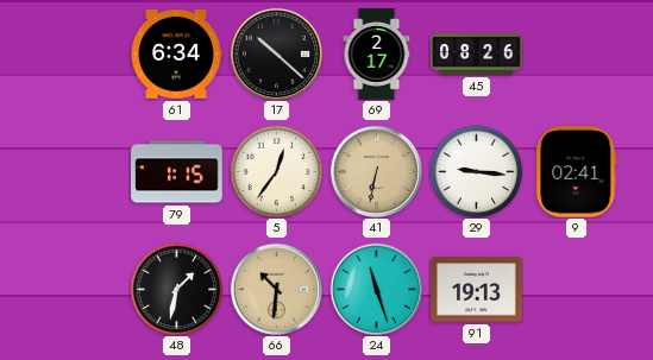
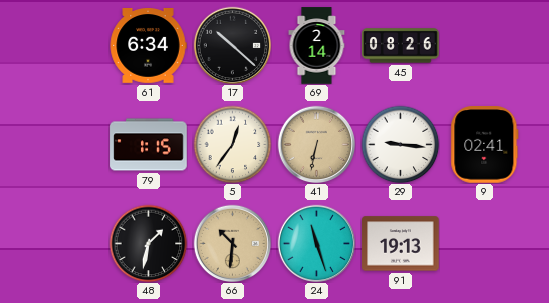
69: 2:17 -> 2:14 (317, 46)
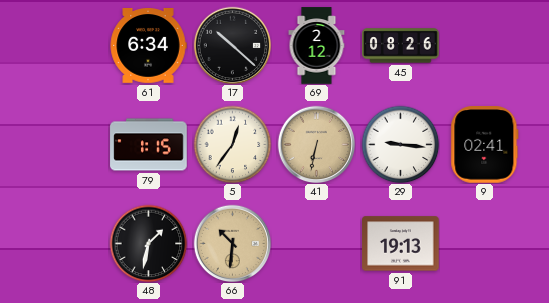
69: 2:14 -> 2:12 (317, 46)
24: 11:27 -> none (316, 243)
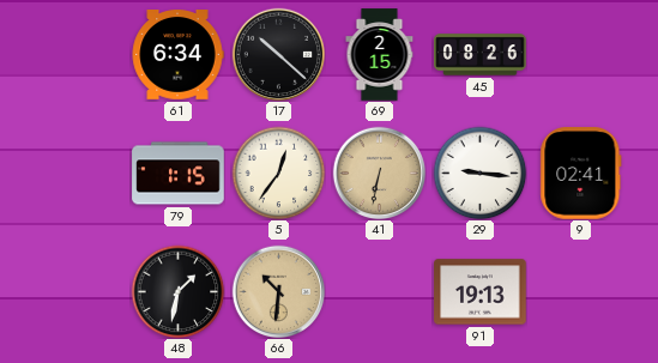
69: 2:12 -> 2:15 (380, 55)
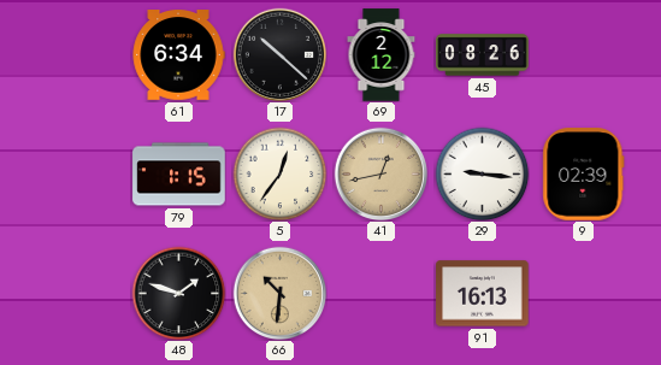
69: 2:15 -> 2:12 (382, 55)
41: 6:32 -> 12:43 (380, 173)
9: 02:41 -> 02:39 (584, 175)
48: 1:32 -> 1:48 (178, 293)
91: 19:13 -> 16:13 (483, 294)
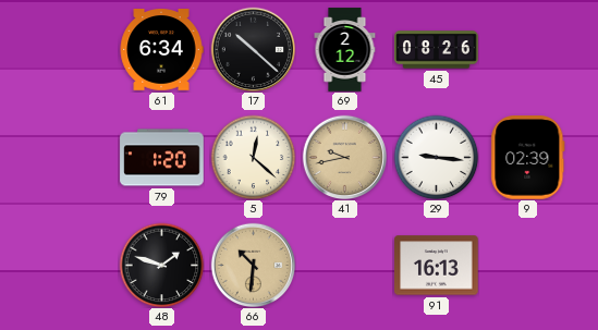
79: 1:15 -> 1:20 (162, 158)
5: 12:36 -> 12:22 (253, 157)
41: 12:43 -> 9:43 (344, 157)
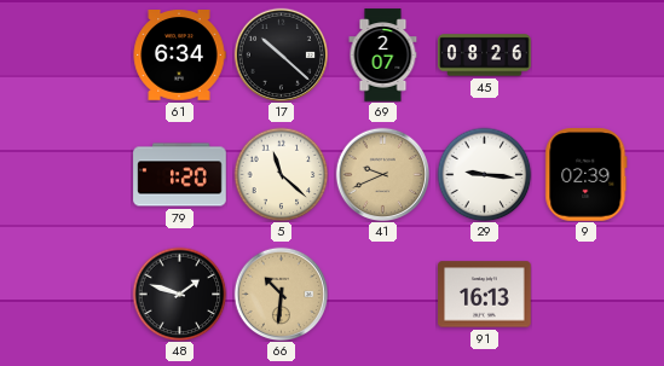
69: 2:12 -> 2:07 (383, 56)
5: 12:22 -> 11:22 (281, 174)
41: 9:43 -> 9:41 (382, 174)
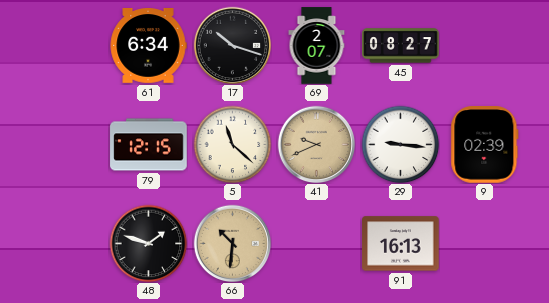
17: 10:22 -> 10:18 (232, 45)
45: 08:26 -> 08:27 (401, 46)
79: 1:20 -> 12:15 (149, 145)
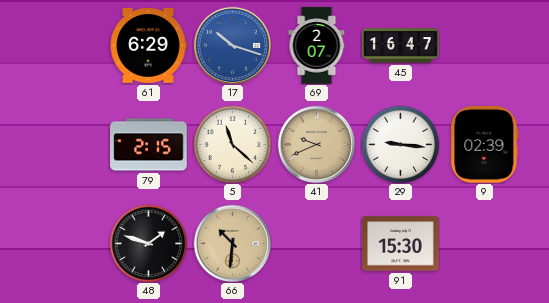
61: 6:34 -> 6:29 (148, 46)
17 dial: black -> blue (232, 45)
45: 08:27 -> 16:47 (401, 46)
79: 12:15 -> 2:15 (149, 145)
91: 16:13 -> 15:30 (401, 244)
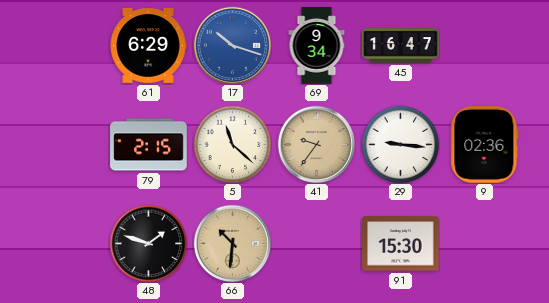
69: 2:07 -> 9:34 (317, 46)
41: 9:41 -> 9:36 (316, 144)
9: 02:39 -> 02:36 (485, 145)
